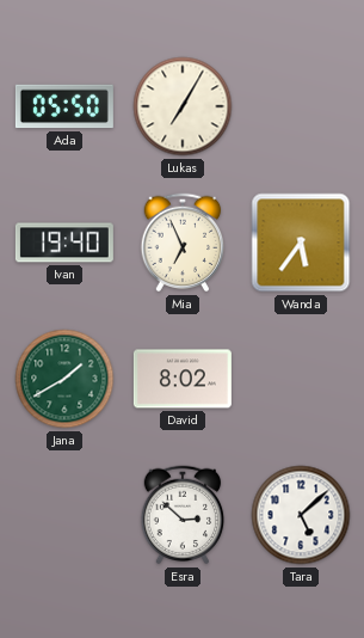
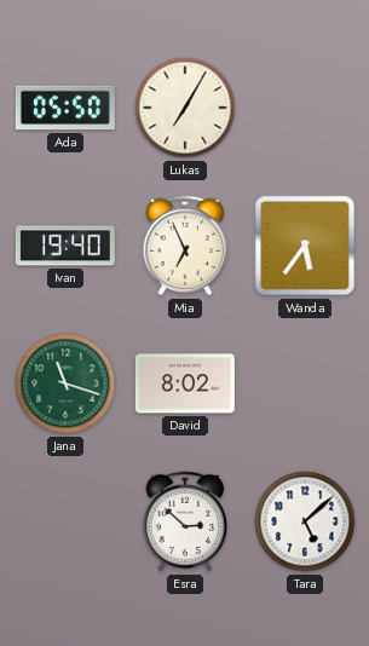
Jana: 1:40 -> 11:18 (65, 383)
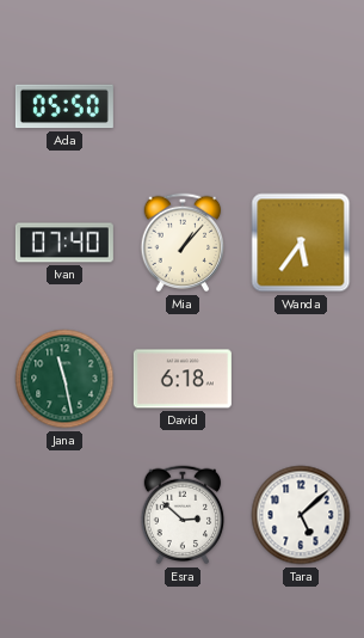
Lukas: 7:05 -> none (185, 108)
Ivan: 19:40 -> 07:40 (64, 243)
Mia: 6:56 -> 1:07 (183, 243)
Jana: 11:18 -> 11:28 (64, 379)
David: 8:02 -> 6:18 (183, 379)
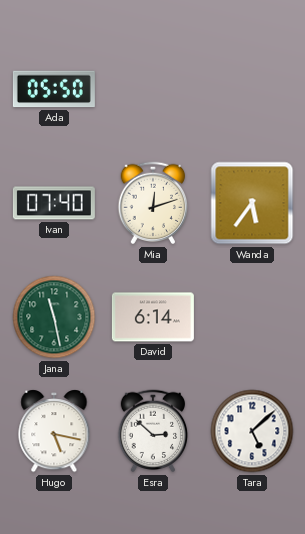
Mia: 1:07 -> 12:12 (153, 203)
David: 6:18 -> 6:14 (153, 317)
Hugo: none -> 5:17 (54, 431)
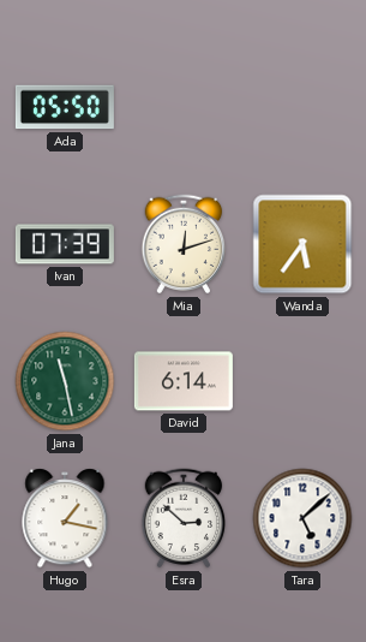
Ivan: 07:40 -> 07:39 (65, 244)
Hugo: 5:17 -> 1:17 (65, 518)
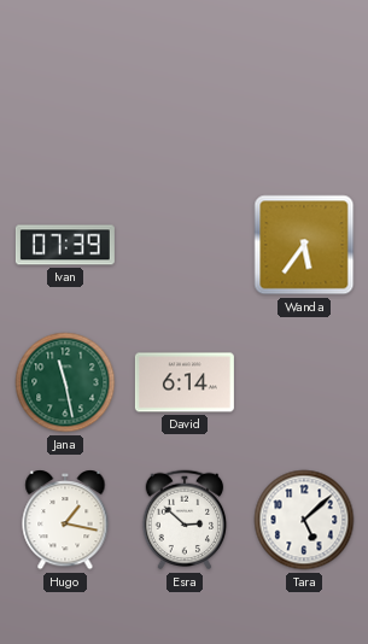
Ada: 05:50 -> none (65, 107)
Mia: 12:12 -> none (184, 244)
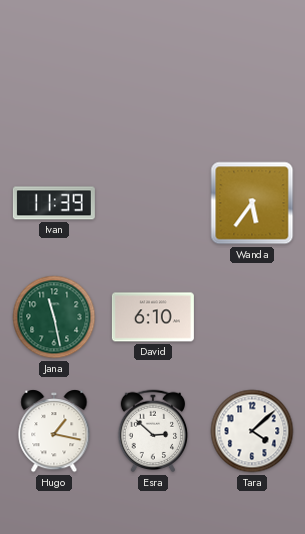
Ivan: 07:39 -> 11:39 (54, 203)
David: 6:14 -> 6:10 (153, 317)
Tara: 5:08 -> 4:08 (252, 431)
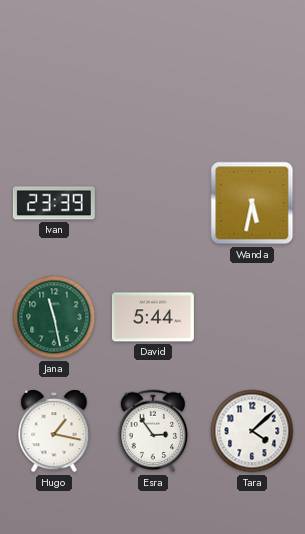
Ivan: 11:39 -> 23:39 (54, 203)
Wanda: 5:36 -> 5:32 (252, 203)
David: 6:10 -> 5:44 (153, 317)
Esra: 2:52 -> 2:54 (153, 431)
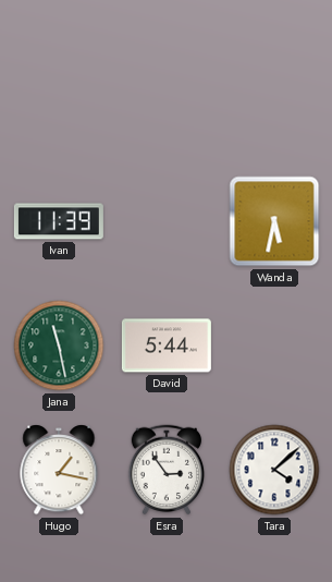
Ivan: 23:39 -> 11:39 (59, 221)
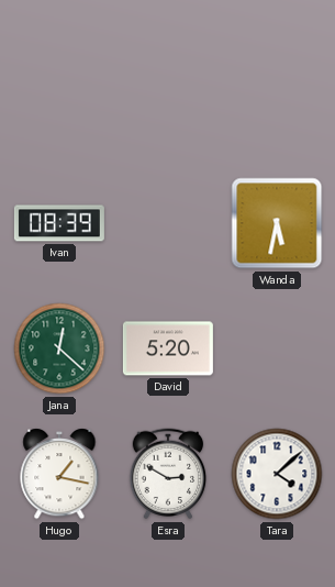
Ivan: 11:39 -> 08:39 (59, 223)
Jana: 11:28 -> 12:22 (59, 348)
David: 5:44 -> 5:20 (168, 348)
Esra: 2:54 -> 2:50 (168, 474)
